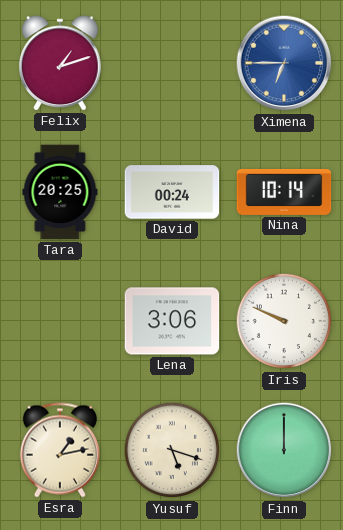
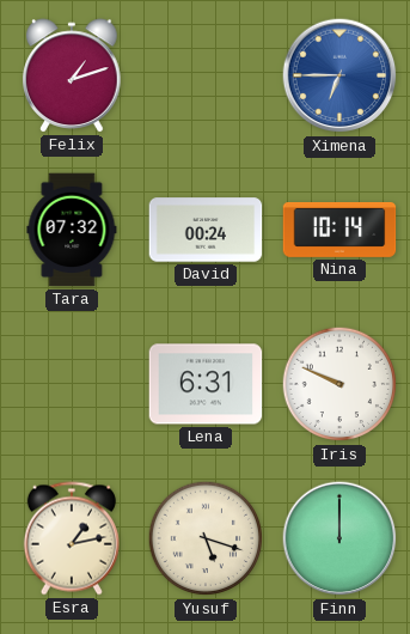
Tara: 20:25 -> 07:32 (72, 230)
Lena: 3:06 -> 6:31 (206, 384)
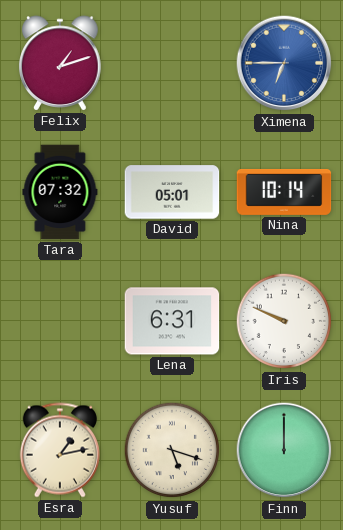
David: 00:24 -> 05:01 (172, 192)
